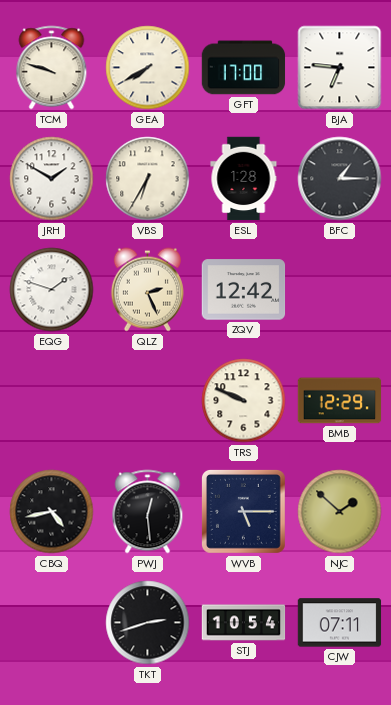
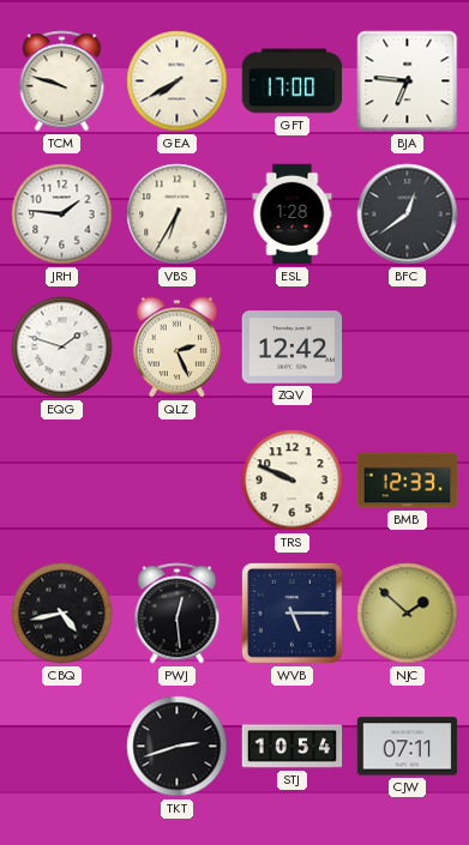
JRH: 1:50 -> 1:46 (62, 215)
BFC: 1:15 -> 12:39 (408, 215)
BMB: 12:29 -> 12:33 (408, 481)
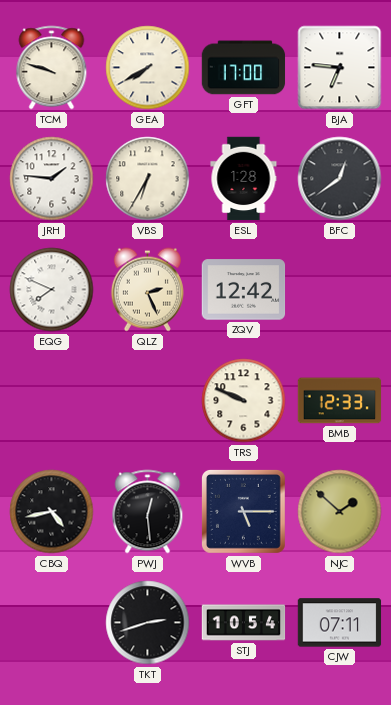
EQG: 1:48 -> 7:49 (52, 290)
